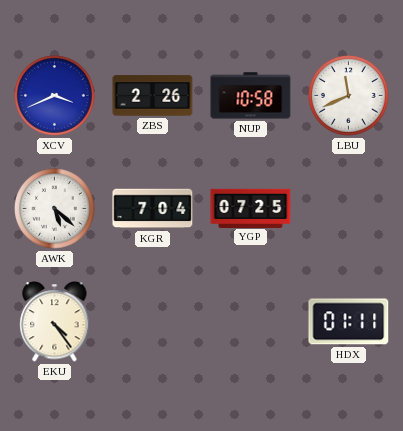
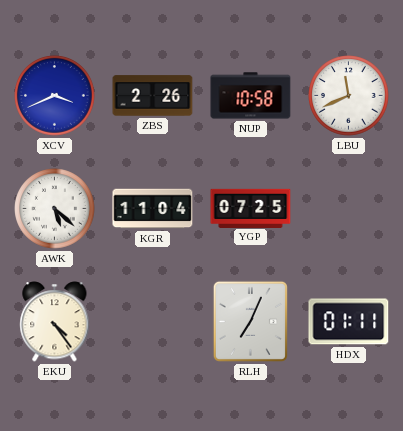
KGR: 7:04 -> 11:04 (153, 209)
RLH: none -> 7:04 (250, 321)
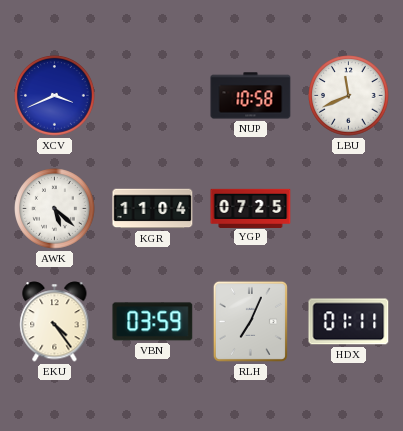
ZBS: 2:26 -> none (153, 96)
VBN: none -> 03:59 (153, 322)
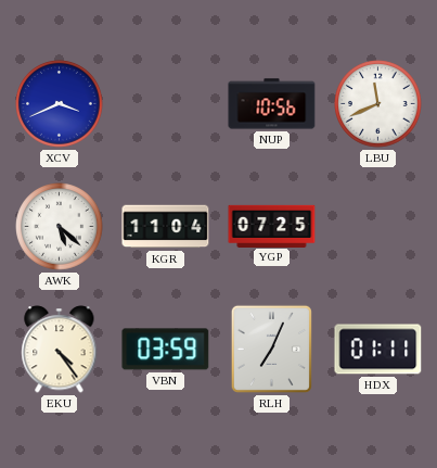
NUP: 10:58 -> 10:56 (272, 104)
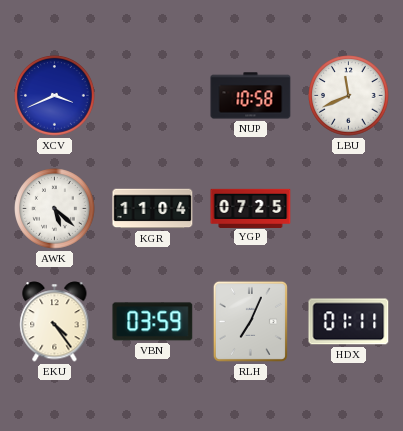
NUP: 10:56 -> 10:58 (251, 96)
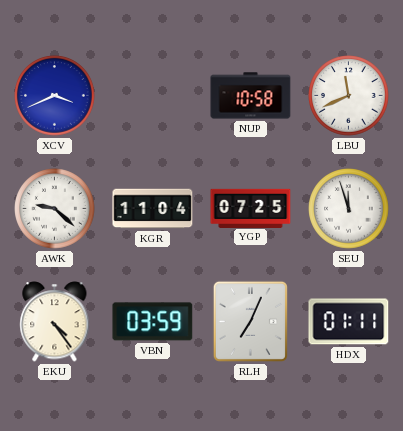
AWK: 5:22 -> 9:22 (55, 209)
SEU: none -> 11:57 (349, 209)
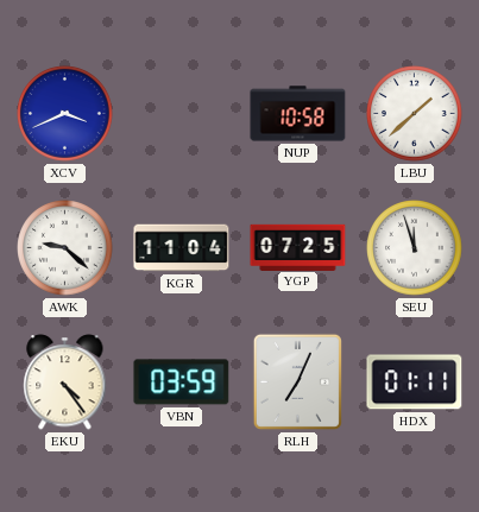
LBU: 11:41 -> 1:38 (415, 114)
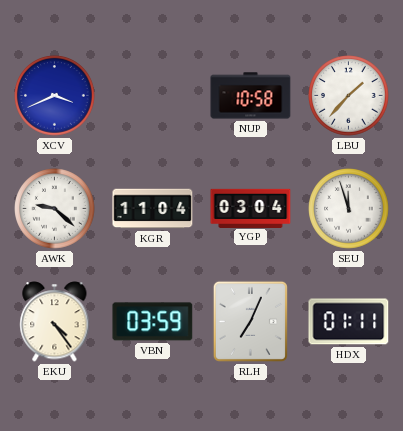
LBU: 1:38 -> 1:37 (349, 96)
YGP: 07:25 -> 03:04 (251, 208)
